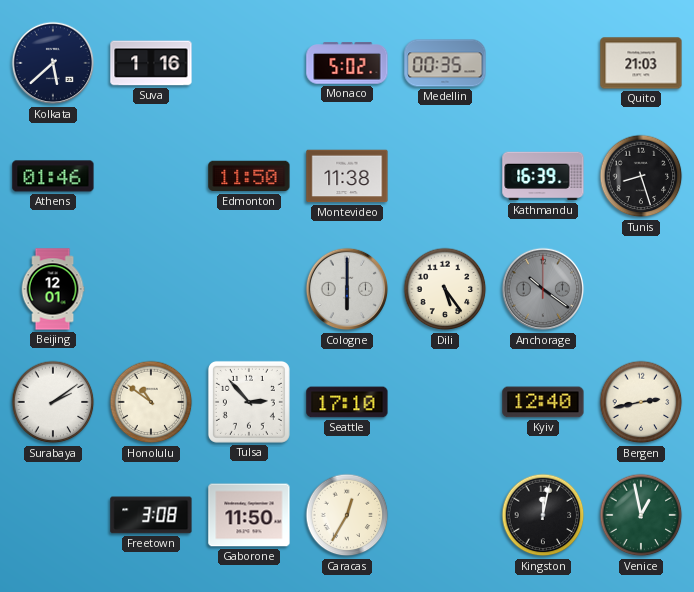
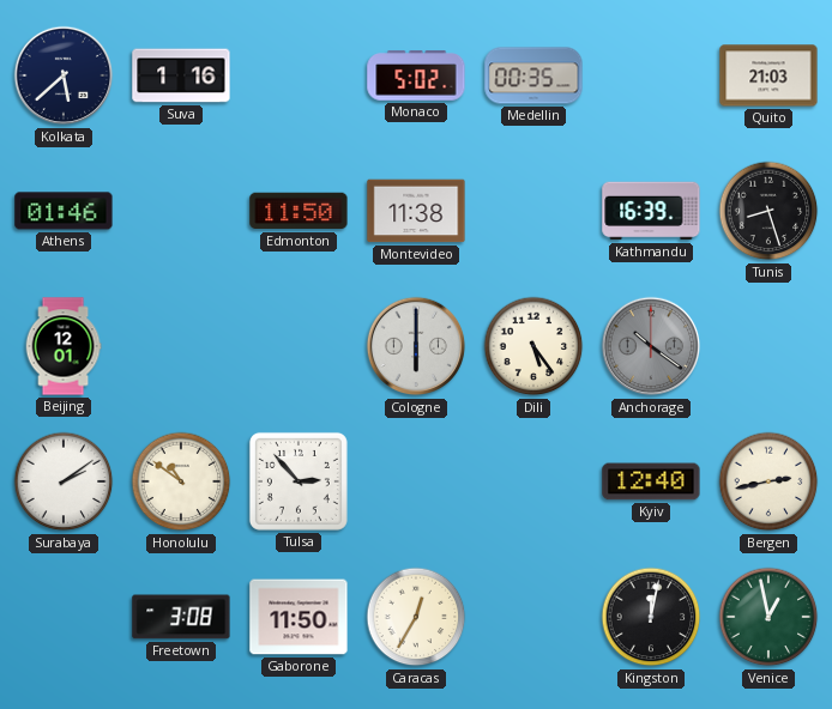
Seattle: 17:10 -> none (347, 402)
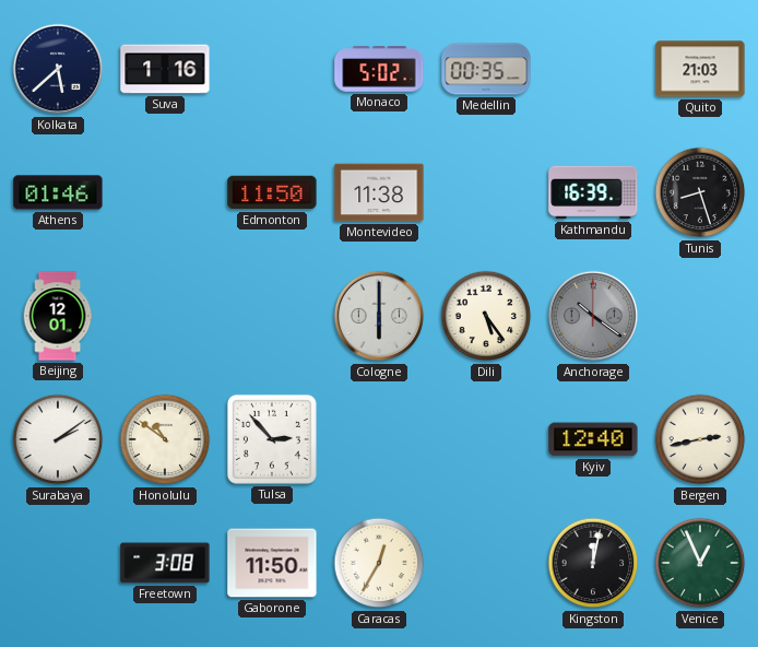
Venice: 12:58 -> 12:56 (700, 563)
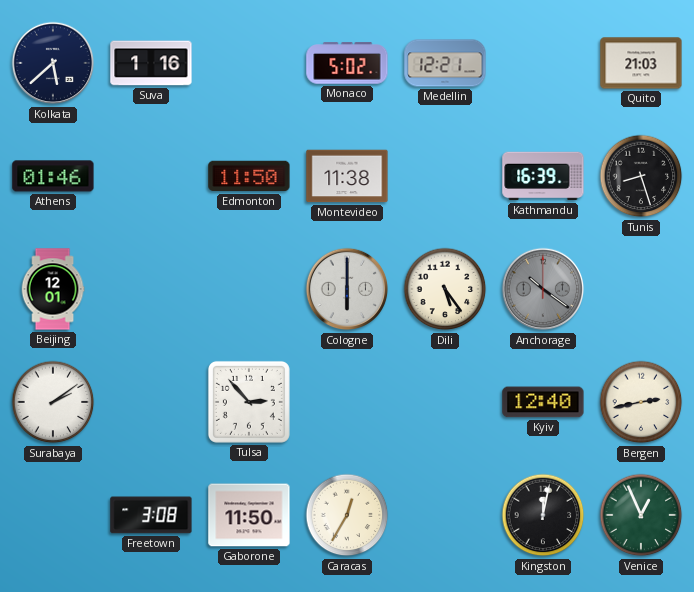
Medellin: 00:35 -> 12:21 (445, 63)
Honolulu: 10:51 -> none (165, 439)
